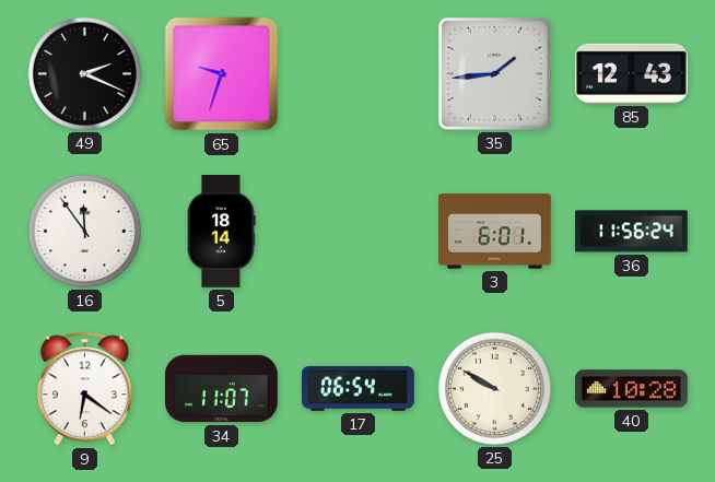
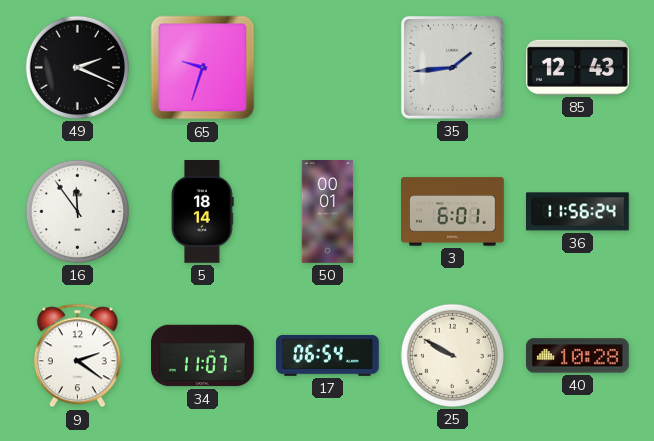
50: none -> 00:01 (328, 212)
9: 6:21 -> 2:21 (77, 356)
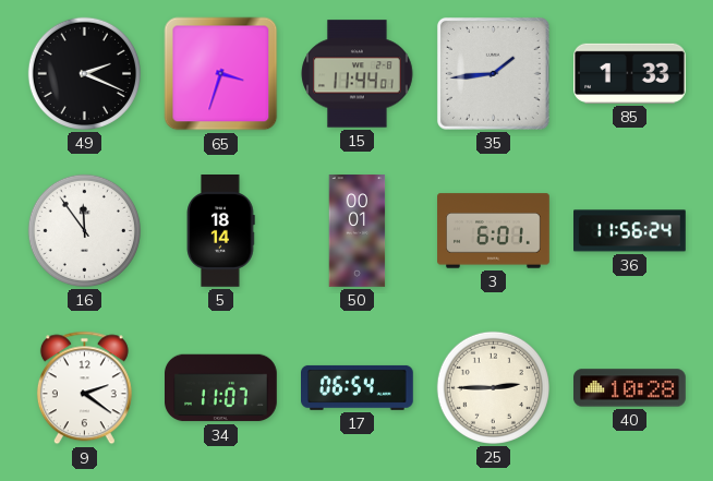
65: 9:33 -> 3:33 (221, 74)
15: none -> 11:44 (358, 74)
85: 12:43 -> 1:33 (630, 73)
25: 9:50 -> 2:45 (493, 387)
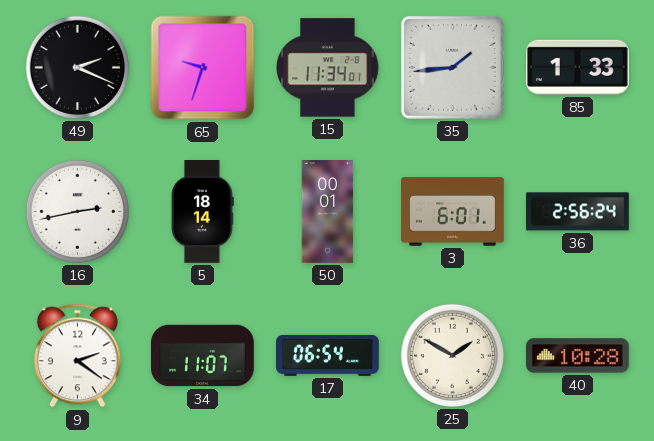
65: 3:33 -> 9:33 (203, 68)
15: 11:44 -> 11:34 (328, 68)
16: 11:54 -> 2:43 (77, 211)
36: 11:56 -> 2:56 (578, 212)
25: 2:45 -> 1:50 (452, 355)
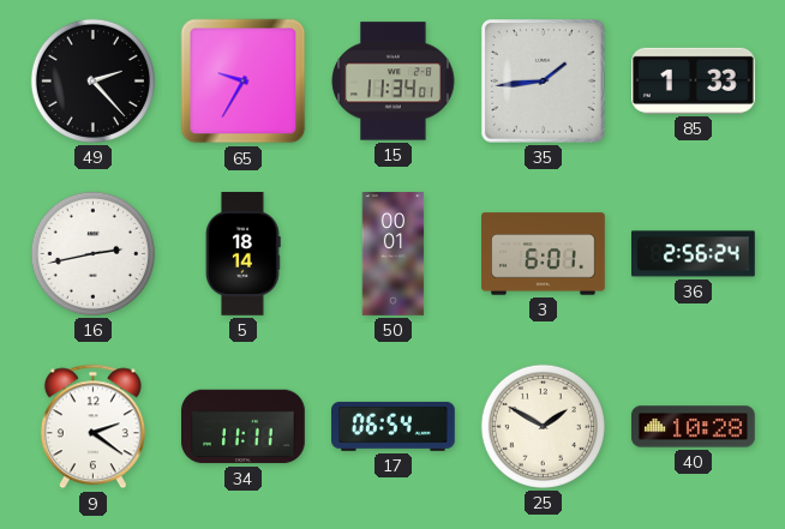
49: 2:19 -> 2:23 (92, 80)
65: 9:33 -> 9:35 (244, 82)
34: 11:07 -> 11:11 (244, 427)
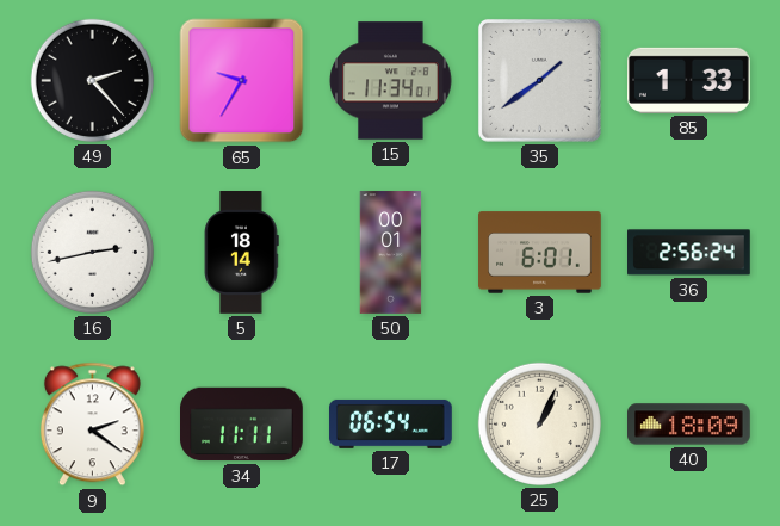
35: 1:44 -> 1:39 (539, 80)
25: 1:50 -> 1:04 (539, 423)
40: 10:28 -> 18:09 (689, 425)
